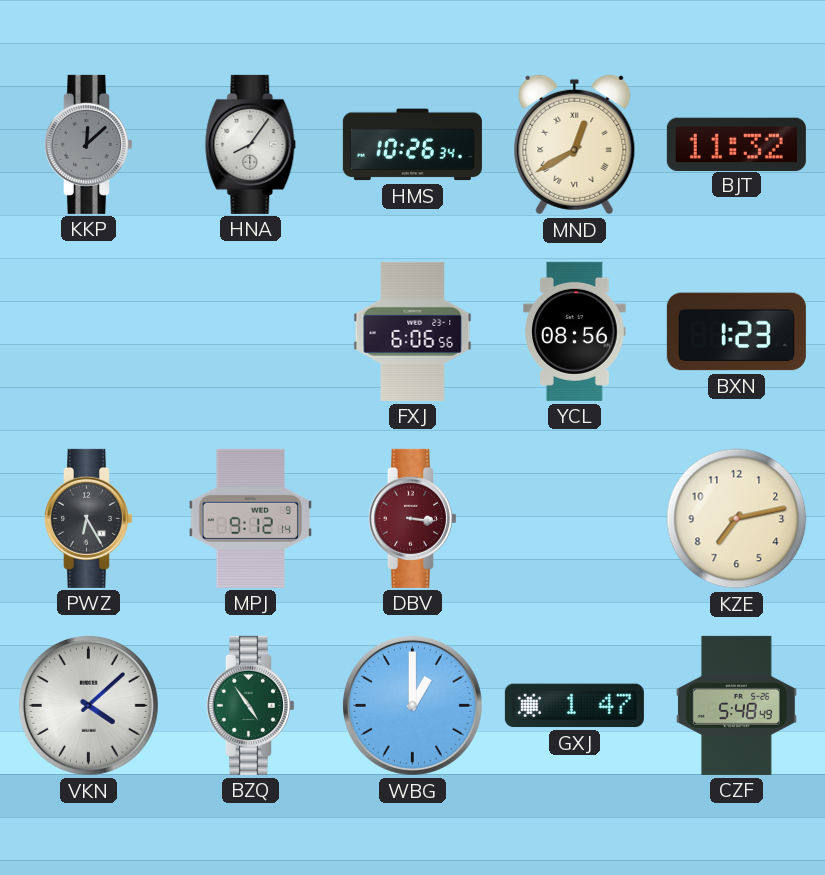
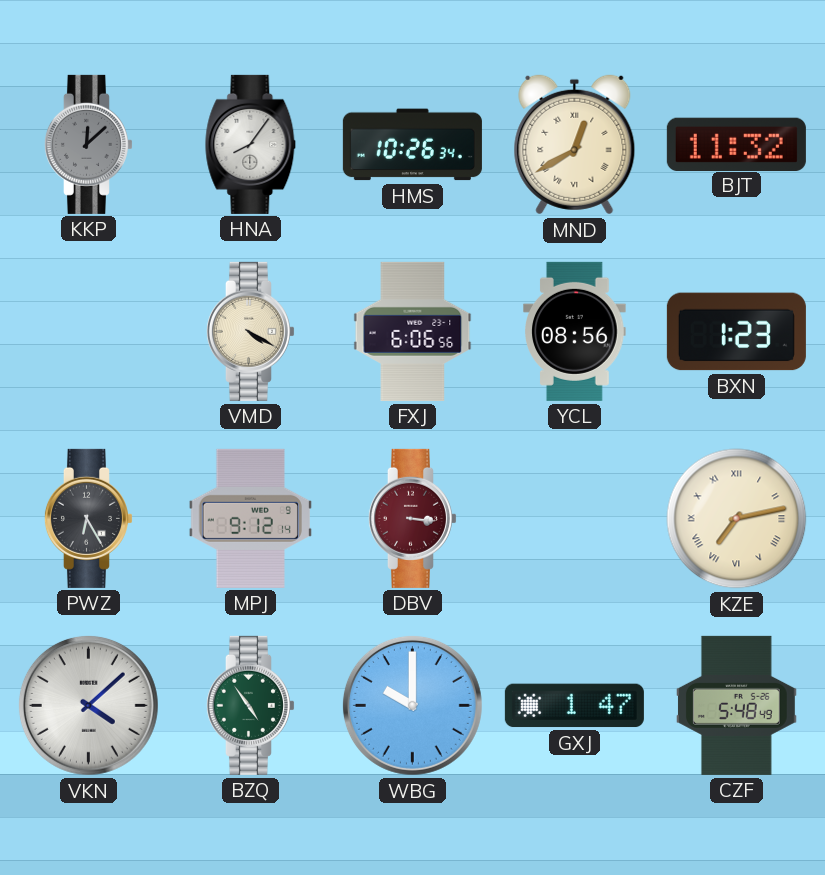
VMD: none -> 4:20 (250, 331)
KZE numerals: Arabic -> Roman (737, 519)
WBG: 1:00 -> 10:00 (412, 705)
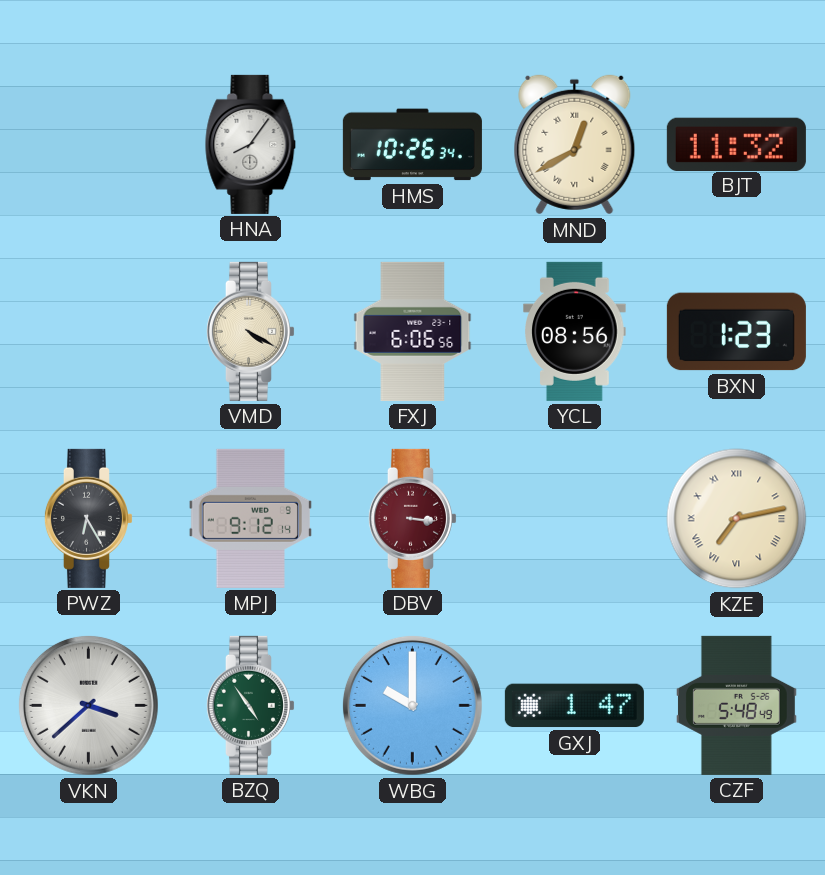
KKP: 12:08 -> none (88, 144)
VKN: 4:08 -> 3:38 (88, 705)
